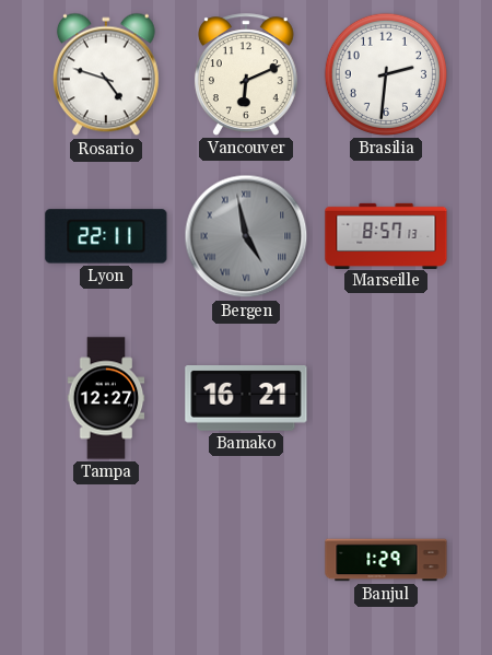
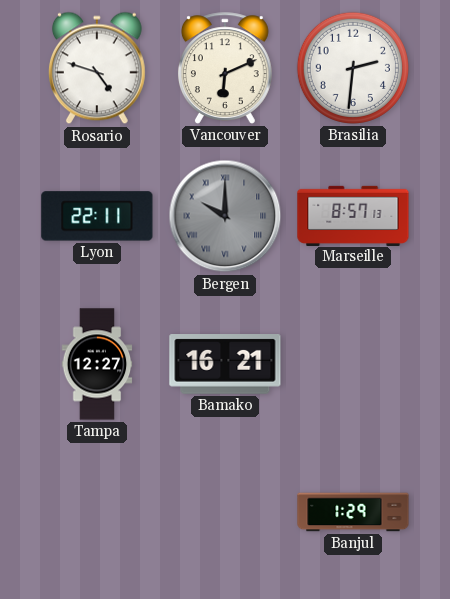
Bergen: 4:58 -> 10:00 (225, 216)
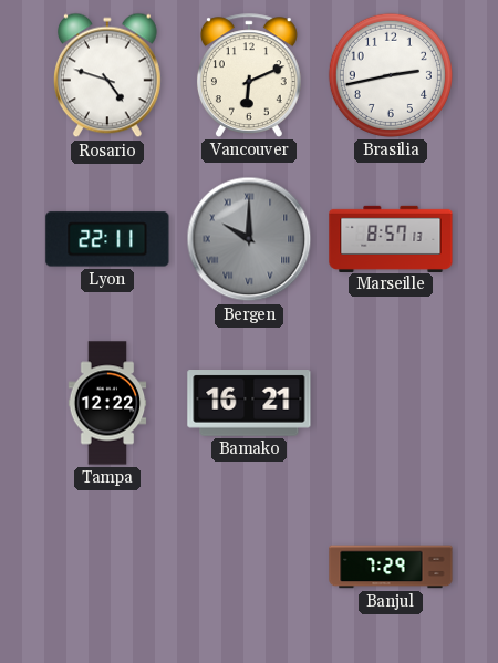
Brasilia: 2:31 -> 2:43 (391, 75)
Tampa: 12:27 -> 12:22 (107, 403)
Banjul: 1:29 -> 7:29 (391, 567)
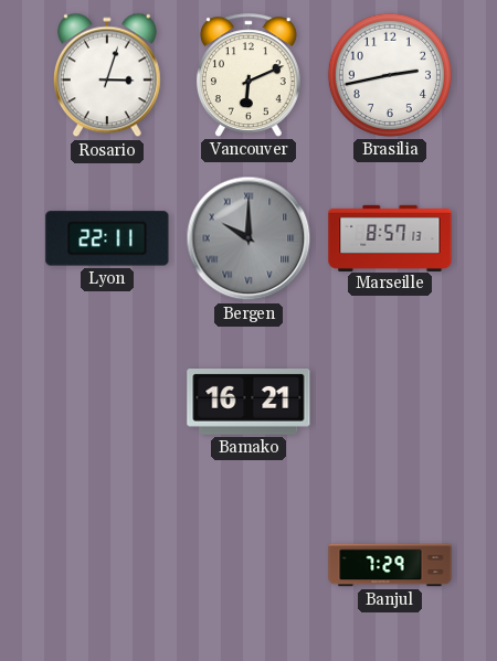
Rosario: 4:48 -> 3:03 (107, 75)
Tampa: 12:22 -> none (107, 403)
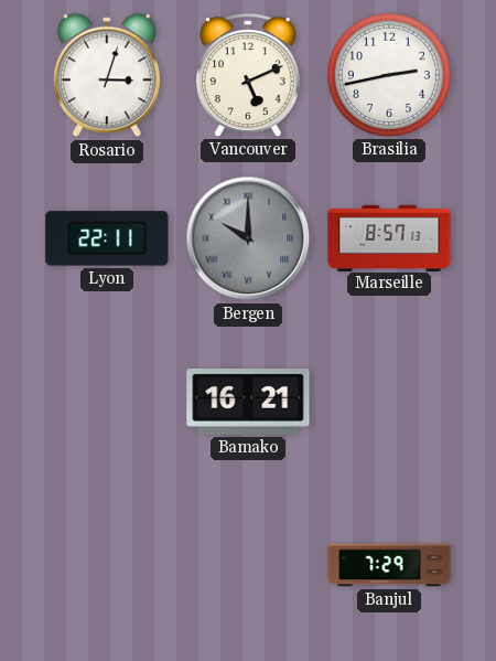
Vancouver: 6:11 -> 5:11 (248, 75)
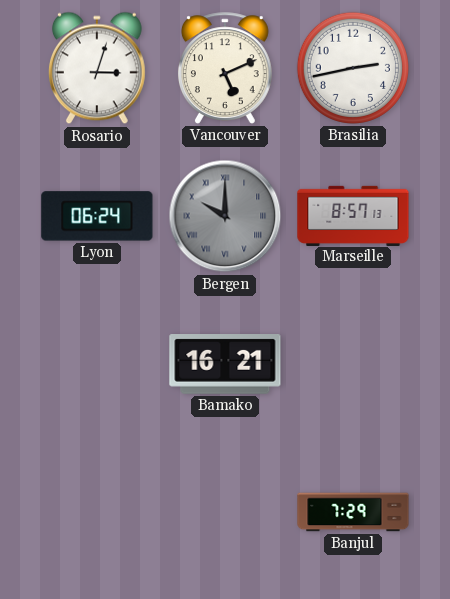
Lyon: 22:11 -> 06:24 (97, 216)
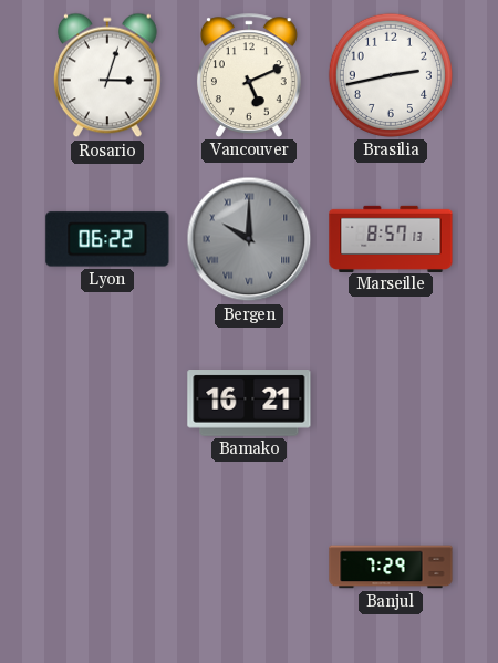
Lyon: 06:24 -> 06:22 (107, 239)
